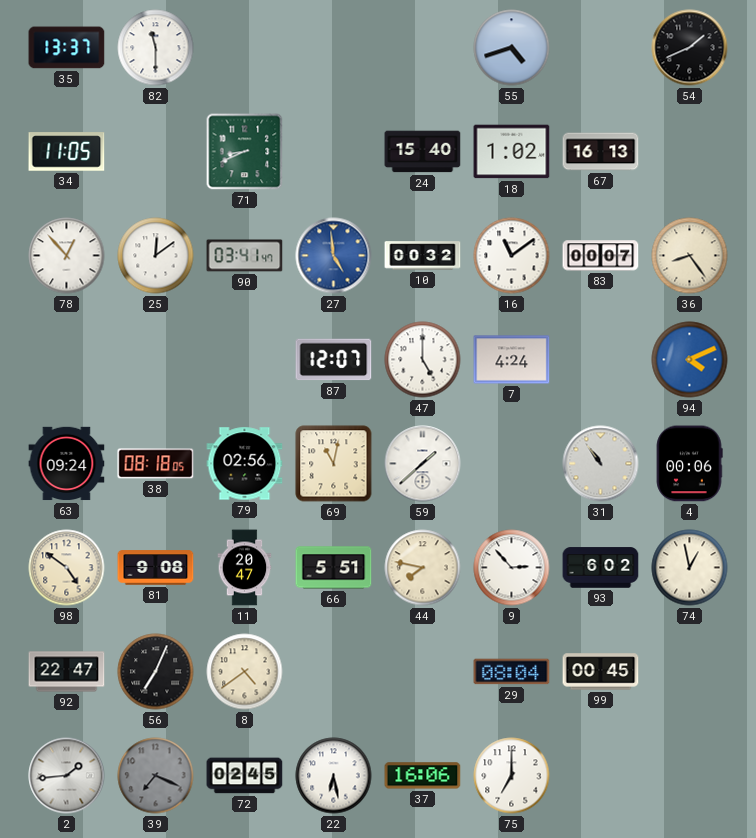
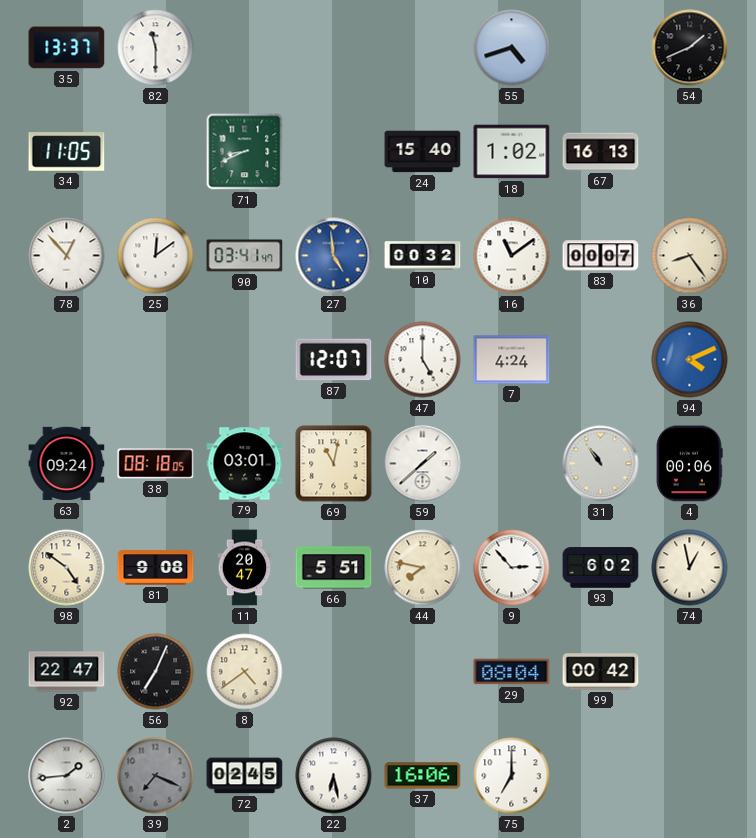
79: 02:56 -> 03:01 (245, 464)
99: 00:45 -> 00:42 (601, 672)
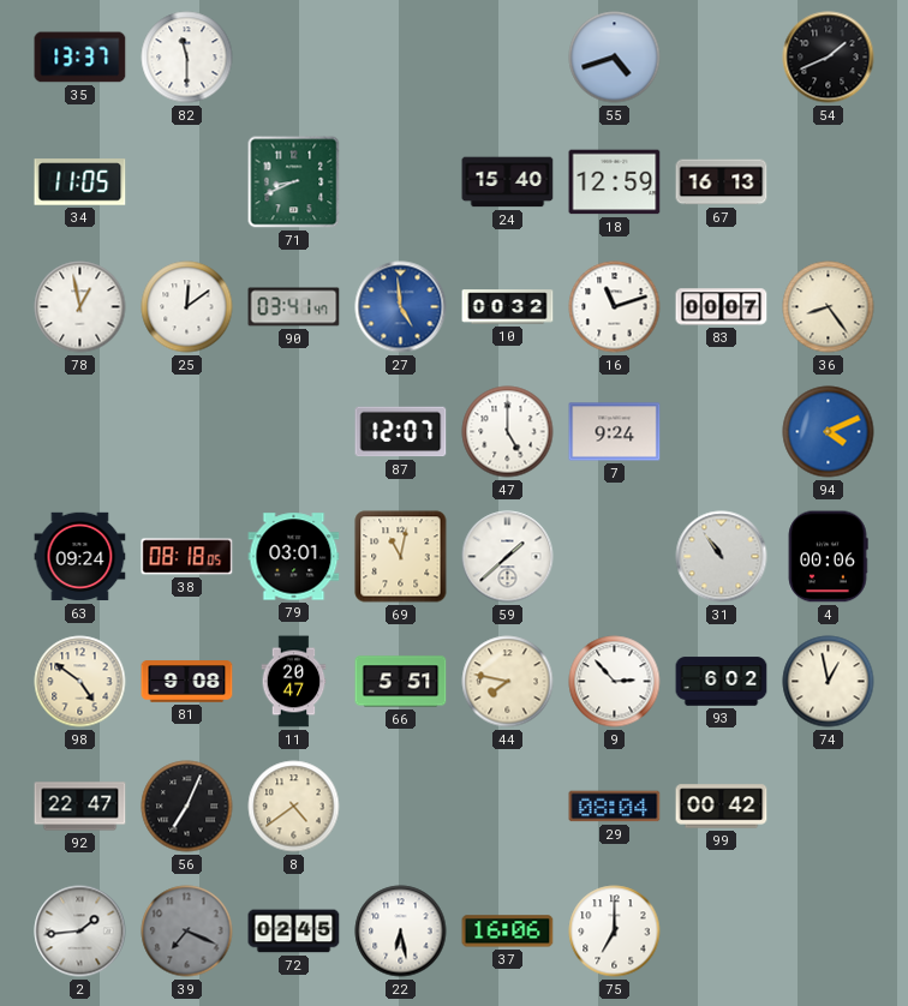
18: 1:02 -> 12:59 (615, 182)
78: 12:53 -> 12:58 (80, 307)
16: 11:09 -> 11:12 (615, 307)
7: 4:24 -> 9:24 (615, 432)
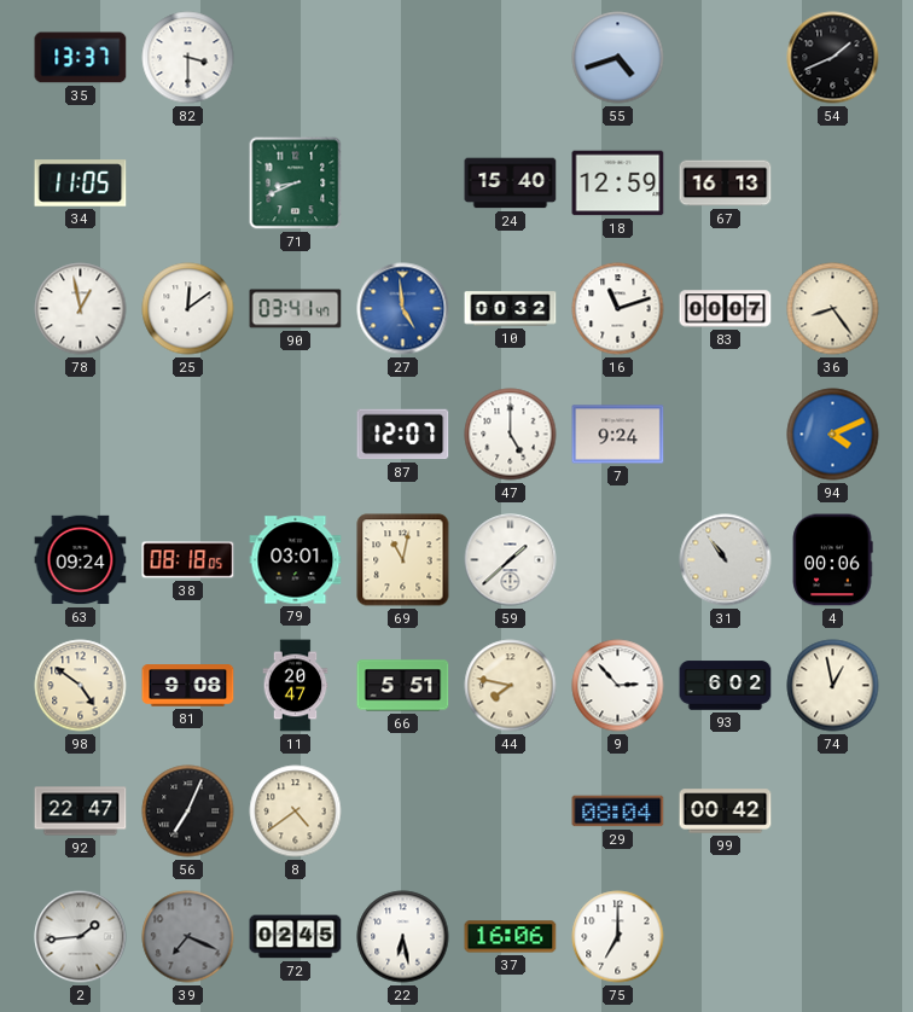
82: 11:30 -> 3:30 (188, 58)
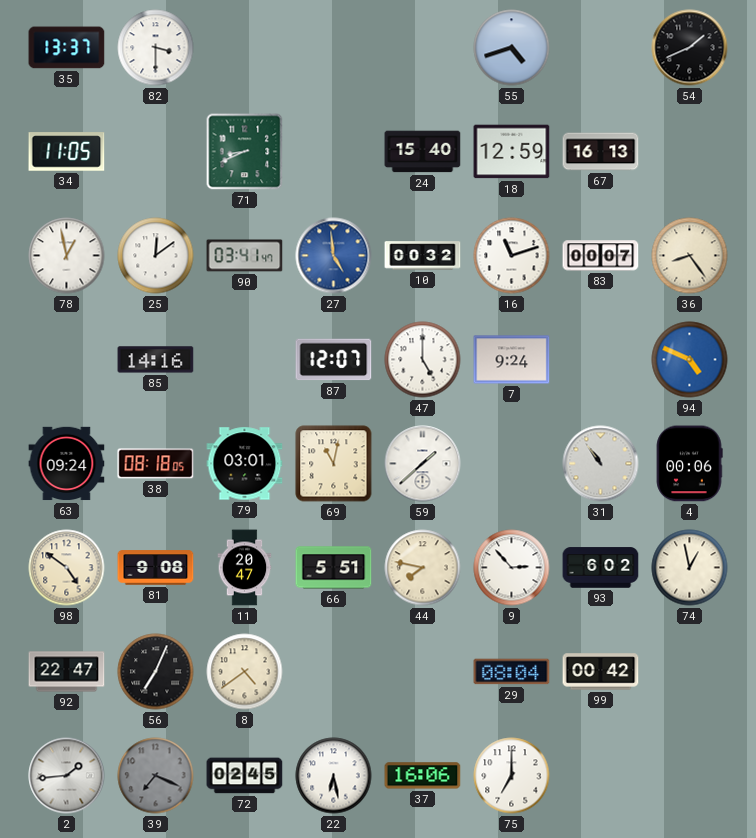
85: none -> 14:16 (156, 360)
94: 4:11 -> 4:49 (690, 360)
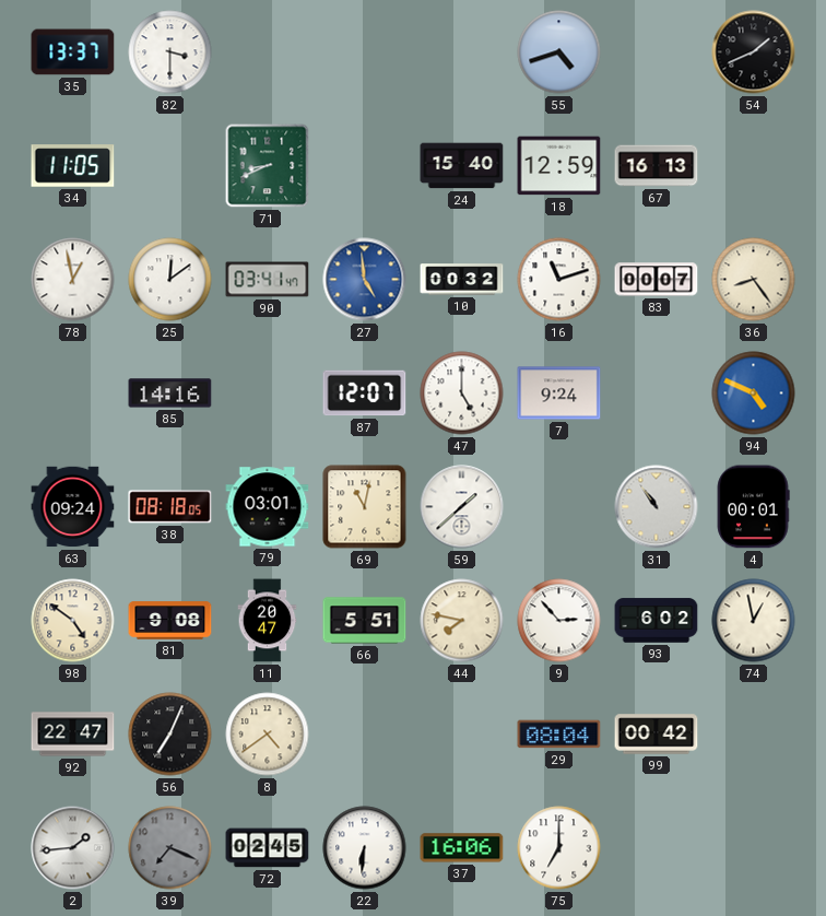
4: 00:06 -> 00:01 (753, 507)
22: 6:28 -> 6:31 (365, 848)
